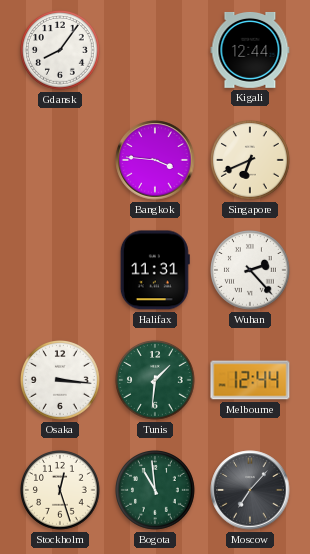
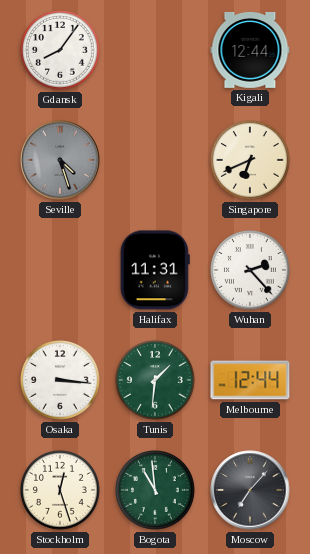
Seville: none -> 4:27 (60, 160)
Bangkok: 3:46 -> none (155, 160)
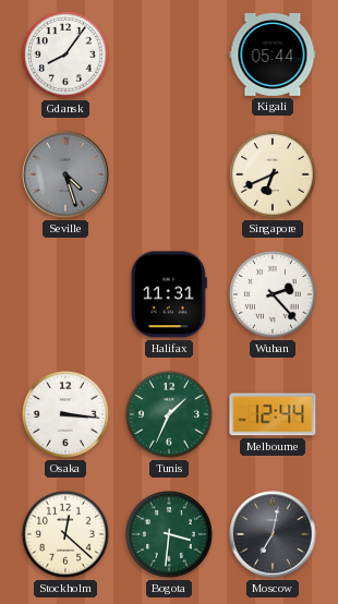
Kigali: 12:44 -> 05:44 (273, 55)
Tunis: 1:31 -> 1:34 (170, 415)
Stockholm: 12:27 -> 12:22 (67, 535)
Bogota: 10:59 -> 3:31 (170, 535)
Moscow: 7:07 -> 7:02 (273, 534)
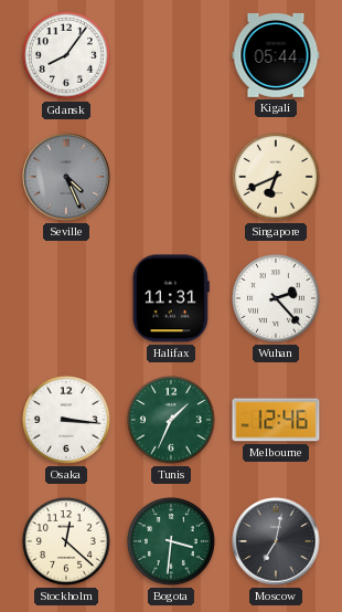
Seville: 4:27 -> 4:26 (66, 177)
Melbourne: 12:44 -> 12:46 (276, 420)
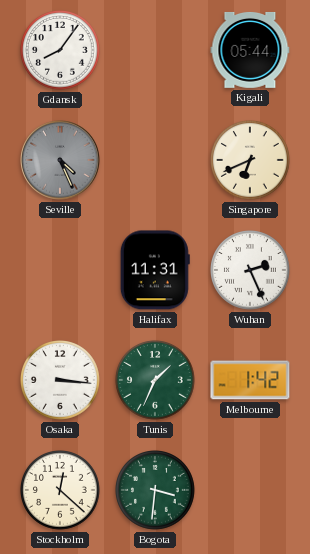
Wuhan: 2:23 -> 2:26 (251, 271)
Melbourne: 12:46 -> 1:42 (250, 380)
Moscow: 7:02 -> none (276, 541)
